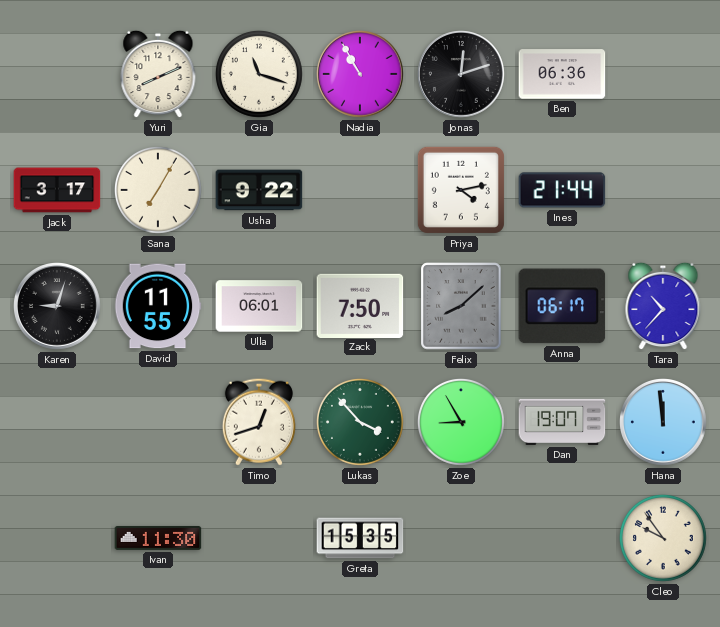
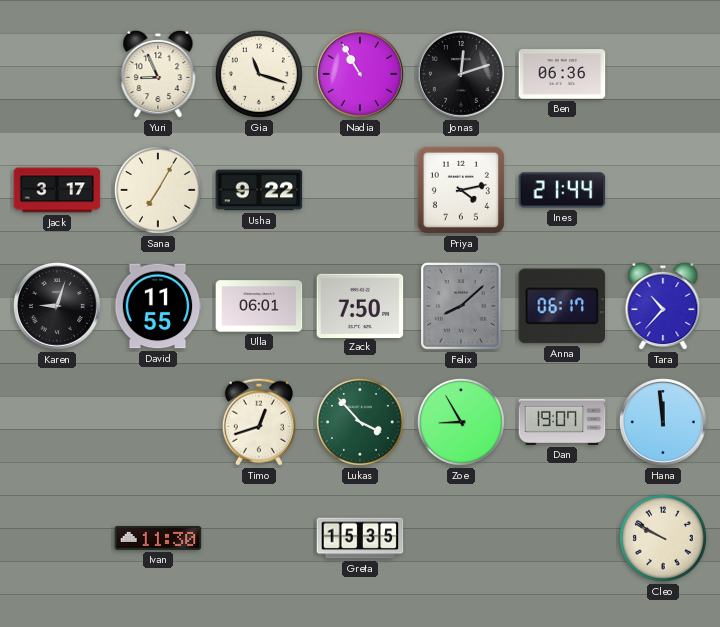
Yuri: 8:11 -> 8:56 (158, 74)
Cleo: 9:54 -> 9:50 (663, 538)
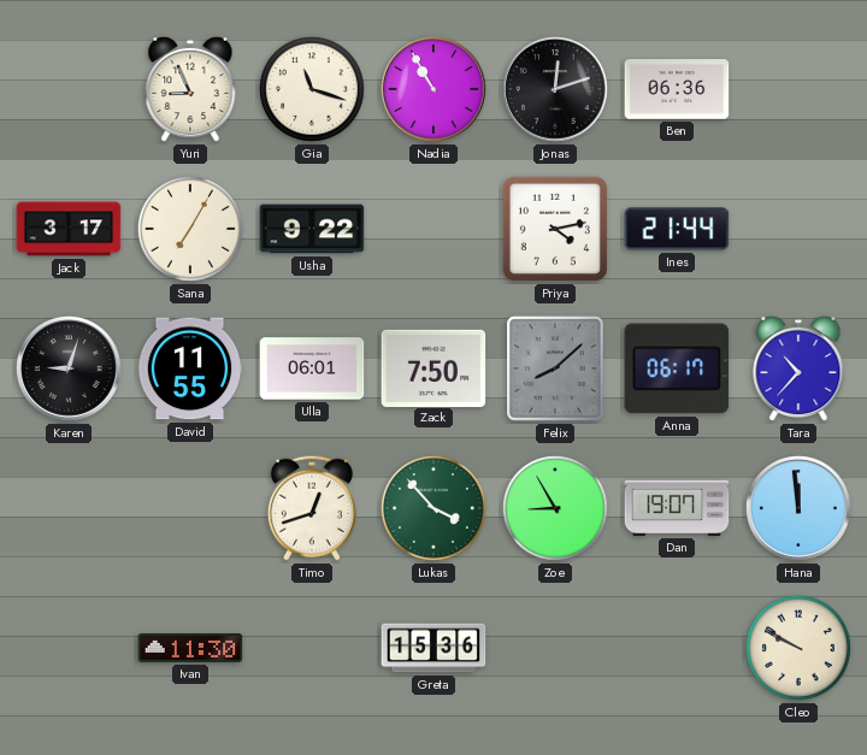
Greta: 15:35 -> 15:36 (433, 648)
